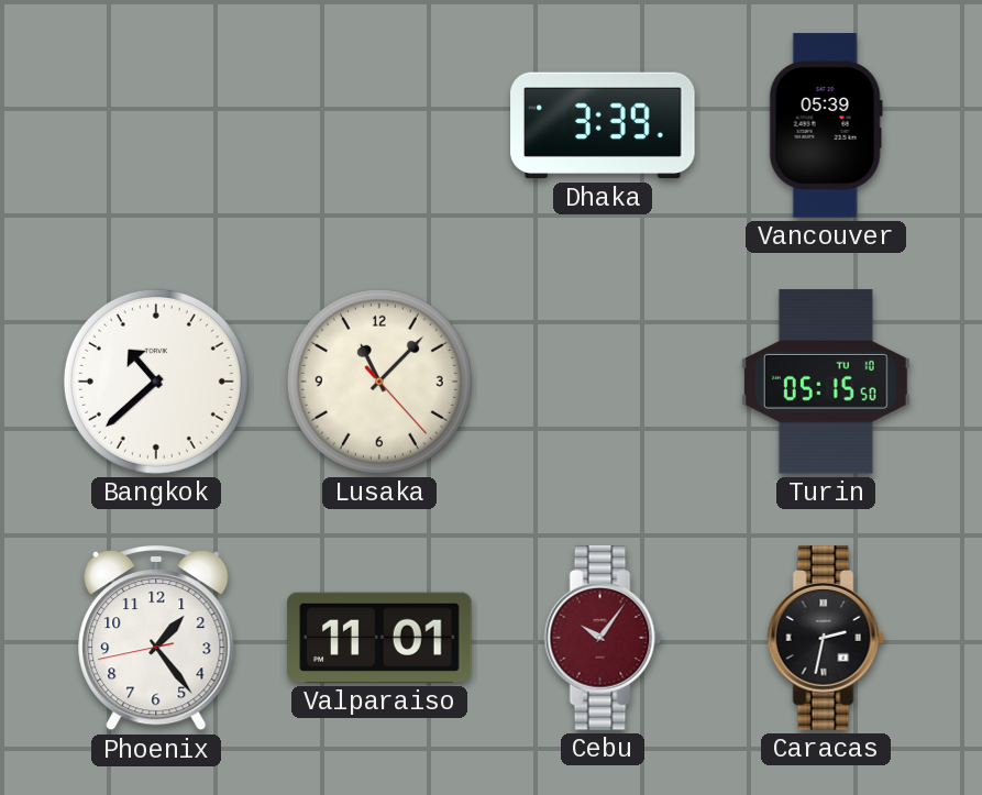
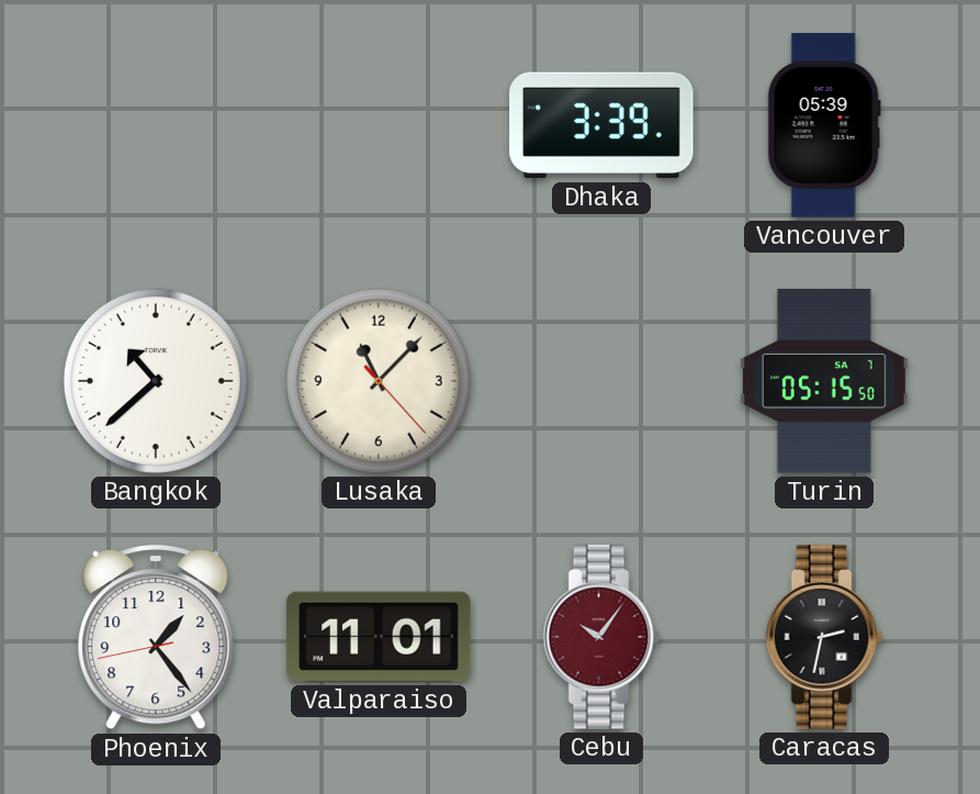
Turin date: TU 10 -> SA 7 (824, 381)
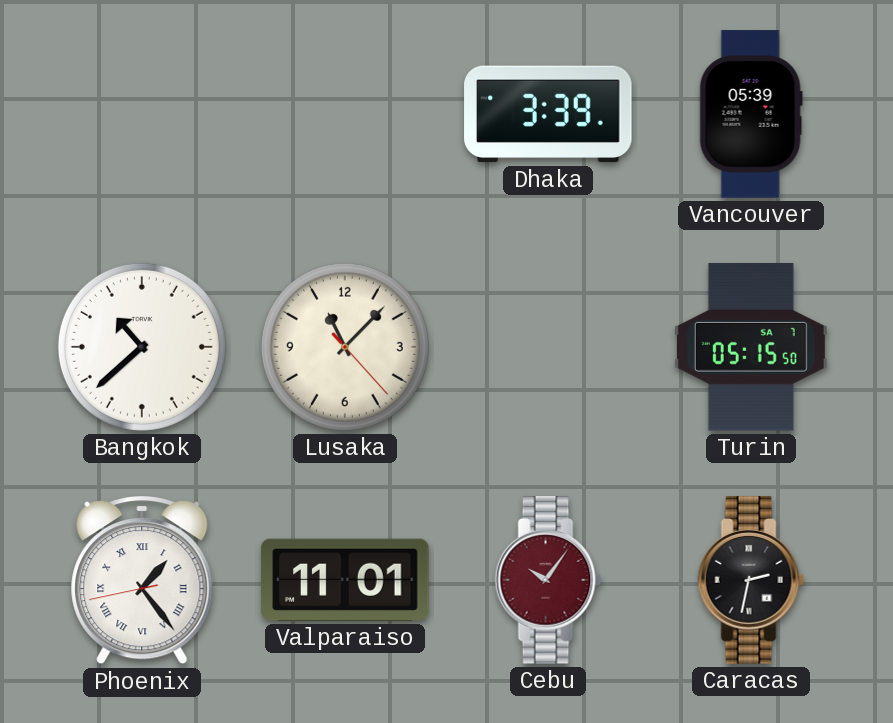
Phoenix numerals: Arabic -> Roman (142, 580)
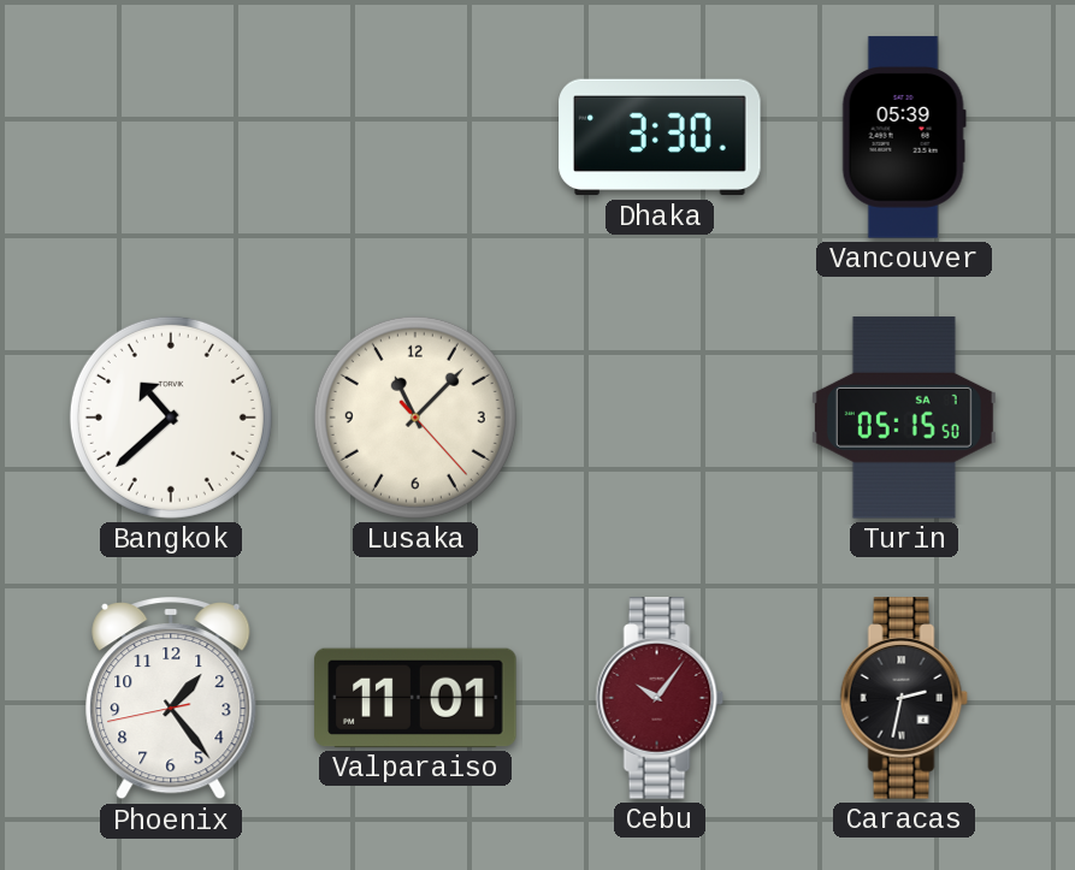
Dhaka: 3:39 -> 3:30 (660, 137)
Phoenix numerals: Roman -> Arabic (171, 698)
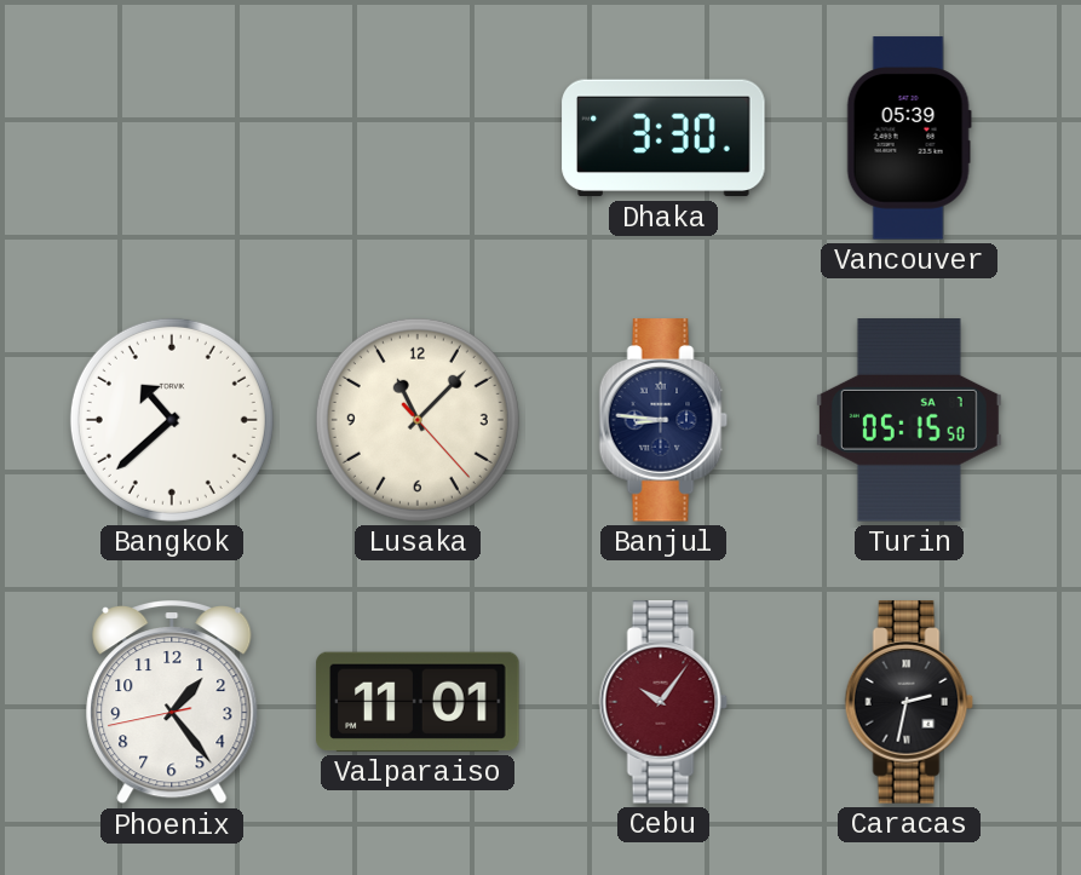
Banjul: none -> 8:46 (663, 420)
